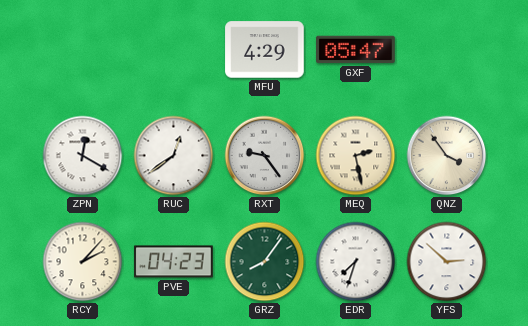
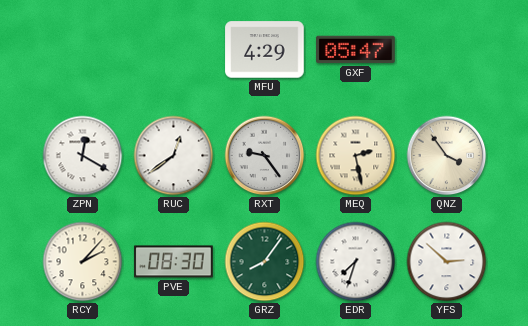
PVE: 04:23 -> 08:30 (174, 262)
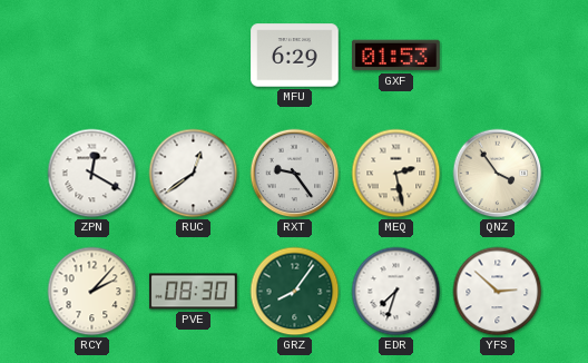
MFU: 4:29 -> 6:29 (295, 56)
GXF: 05:47 -> 01:53 (396, 56)
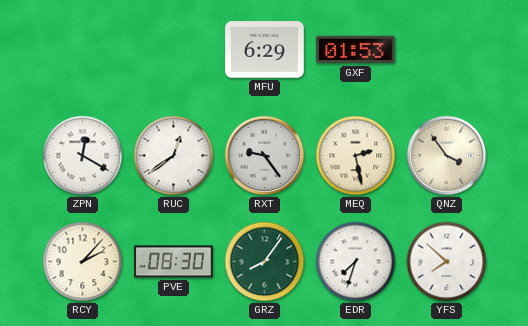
YFS: 2:52 -> 7:52 (447, 262)
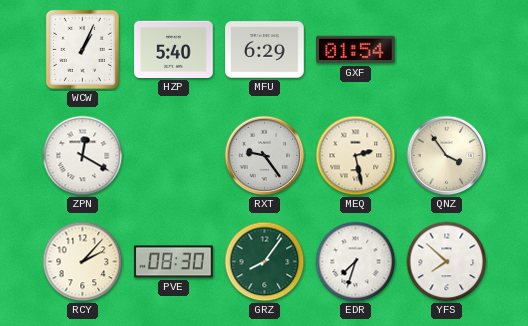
WCW: none -> 1:04 (82, 49)
HZP: none -> 5:40 (174, 49)
GXF: 01:53 -> 01:54 (356, 50)
RUC: 12:39 -> none (174, 156)
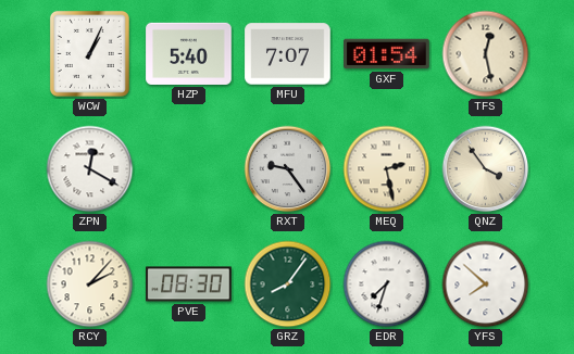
MFU: 6:29 -> 7:07 (288, 54)
TFS: none -> 12:28 (486, 54)
